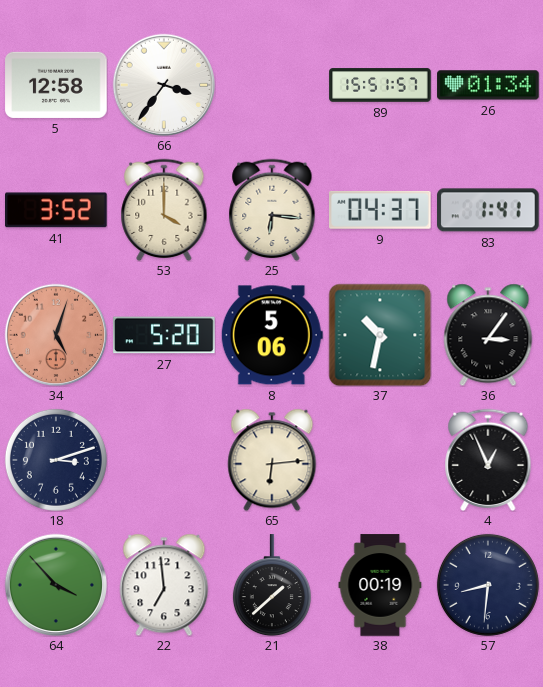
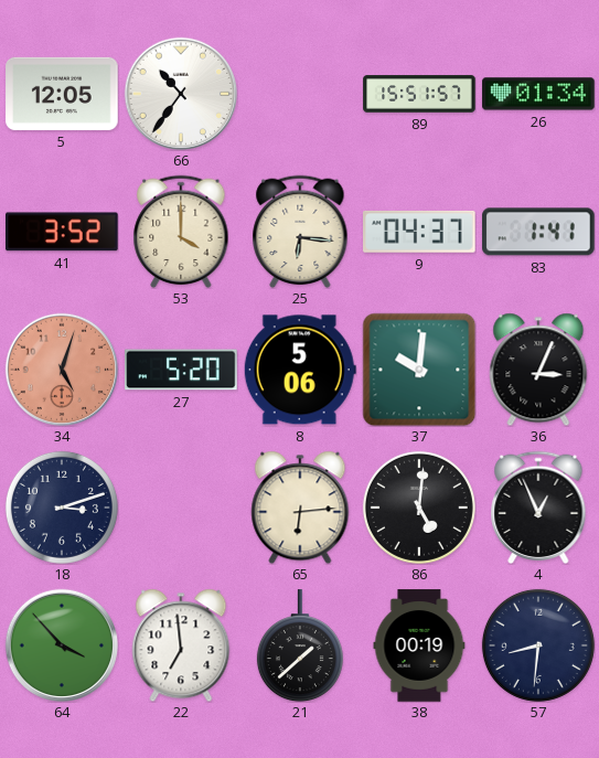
5: 12:58 -> 12:05 (62, 94)
66: 3:36 -> 10:36 (181, 94)
37: 10:32 -> 10:01 (419, 370)
36: 3:06 -> 3:04 (538, 370)
86: none -> 5:01 (419, 508)
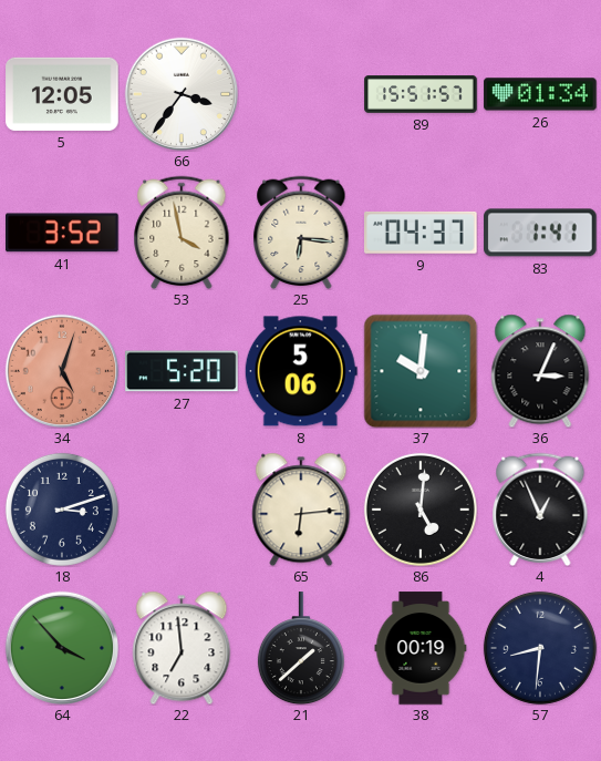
66: 10:36 -> 3:36 (182, 94)
53: 4:00 -> 3:58 (182, 233)
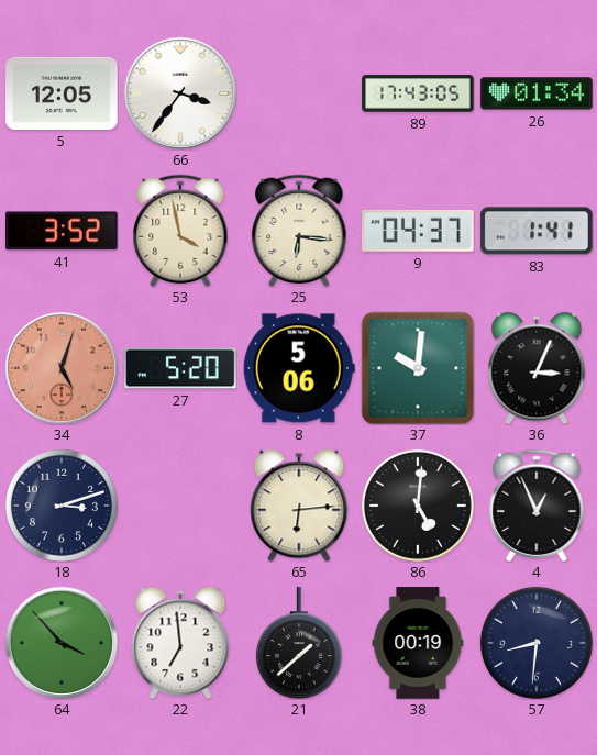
89: 15:51 -> 17:43 (418, 93)
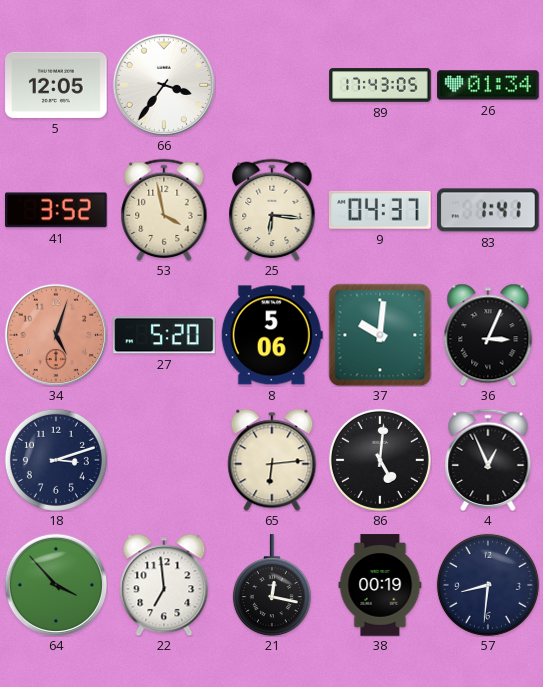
21: 1:38 -> 12:17 (272, 585)
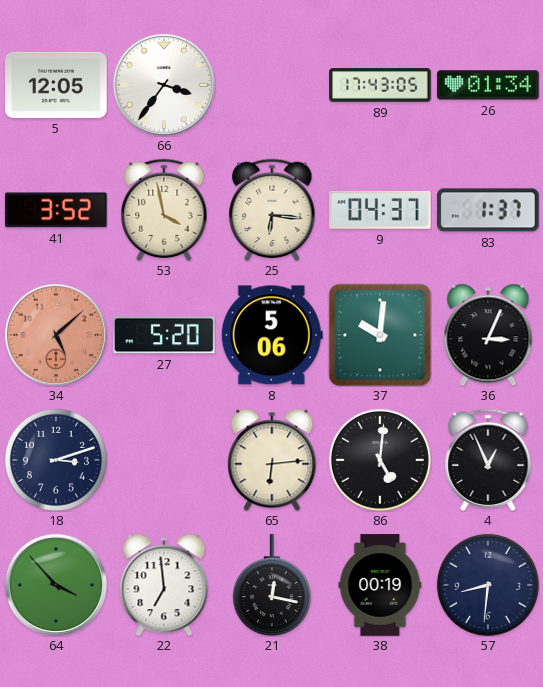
83: 1:41 -> 1:37 (488, 210)
34: 5:03 -> 5:08 (56, 335)
